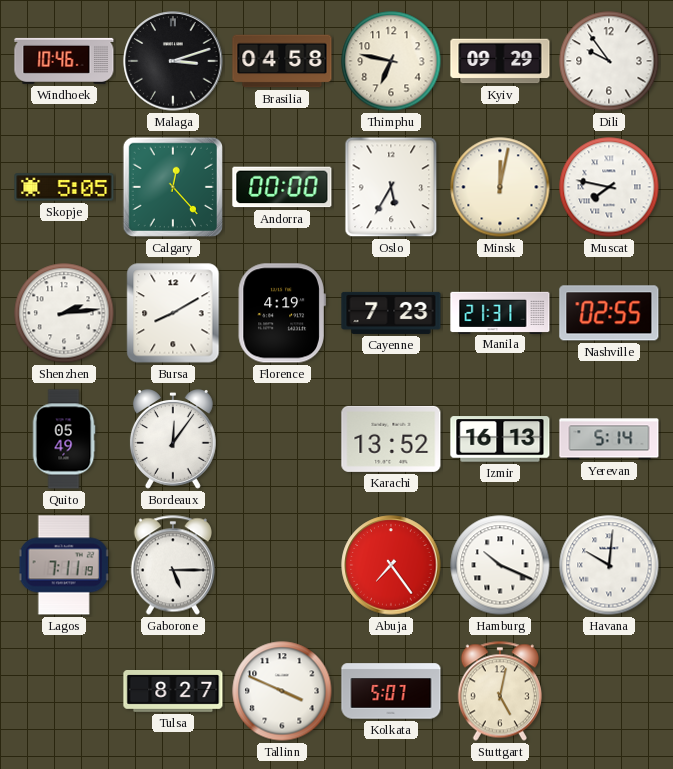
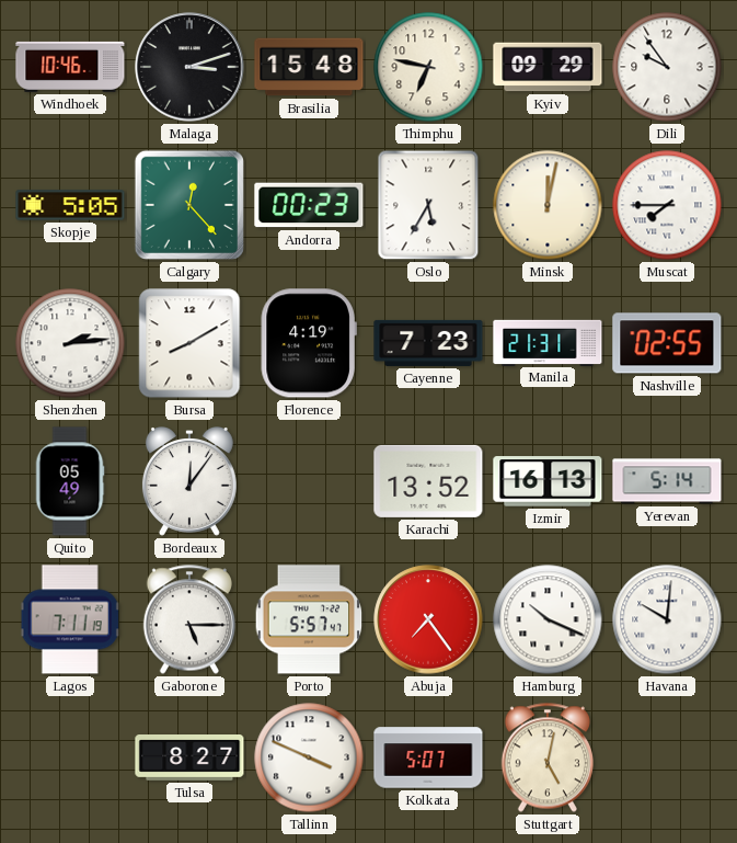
Brasilia: 04:58 -> 15:48 (309, 67)
Andorra: 00:00 -> 00:23 (309, 205)
Muscat: 7:47 -> 7:45 (667, 205)
Porto: none -> 5:57 (309, 619)
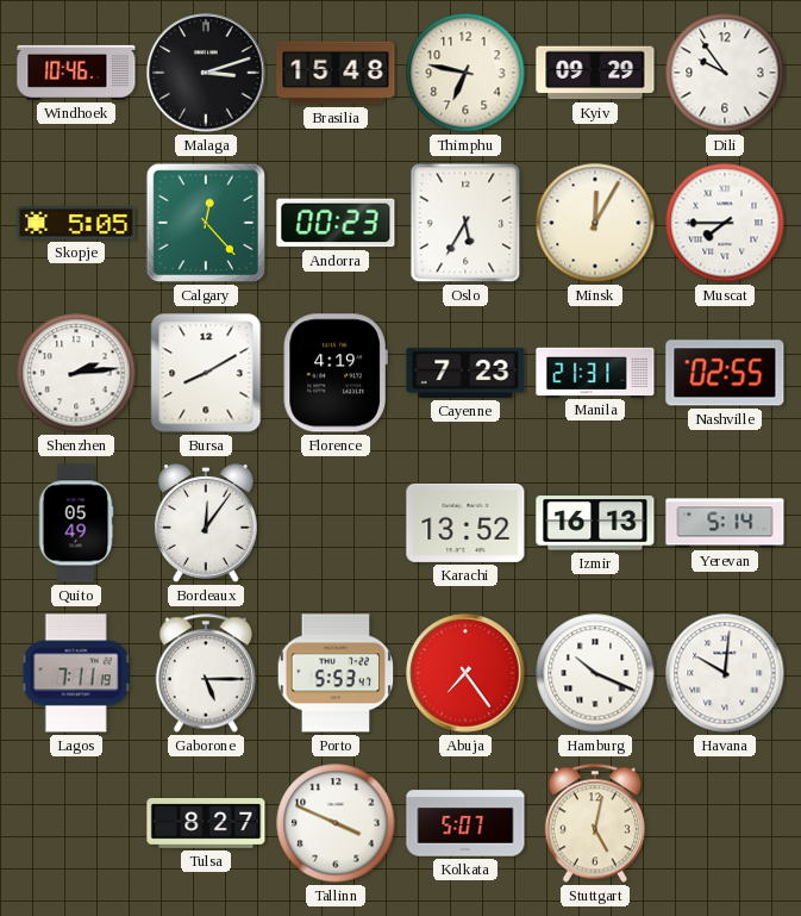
Minsk: 12:02 -> 12:05 (595, 223)
Porto: 5:57 -> 5:53 (336, 673)
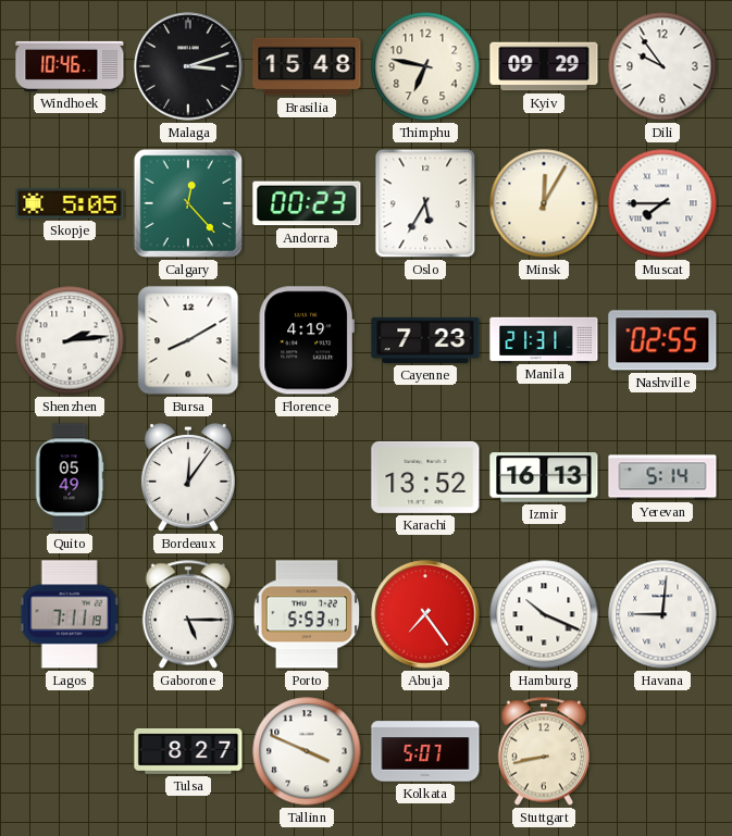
Havana: 10:01 -> 9:01 (662, 614)
Stuttgart: 5:02 -> 8:43 (544, 751)
